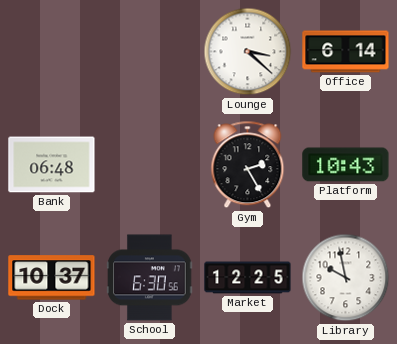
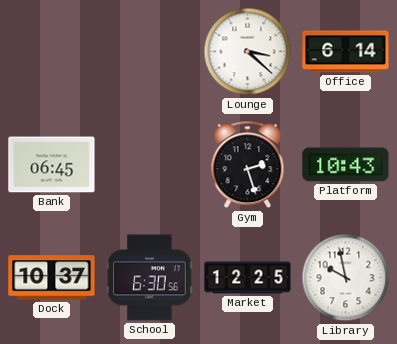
Bank: 06:48 -> 06:45 (52, 165)
Gym: 2:25 -> 2:27 (248, 165)
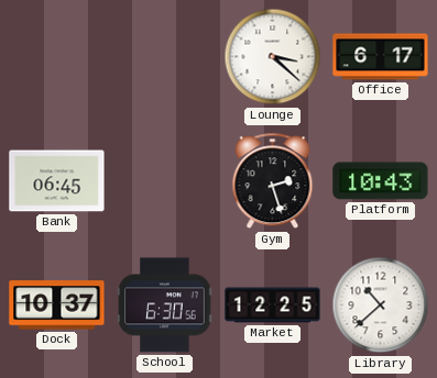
Office: 6:14 -> 6:17 (381, 57)
Library: 9:58 -> 10:38 (381, 305)
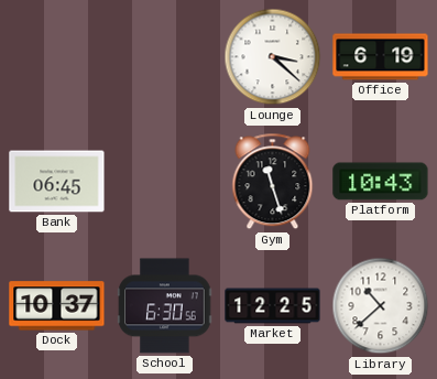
Office: 6:17 -> 6:19 (381, 57)
Gym: 2:27 -> 11:27 (273, 182)
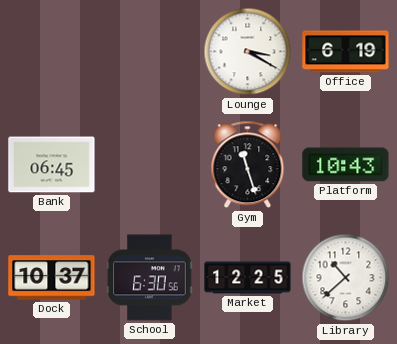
Lounge: 3:22 -> 3:20 (248, 52)
